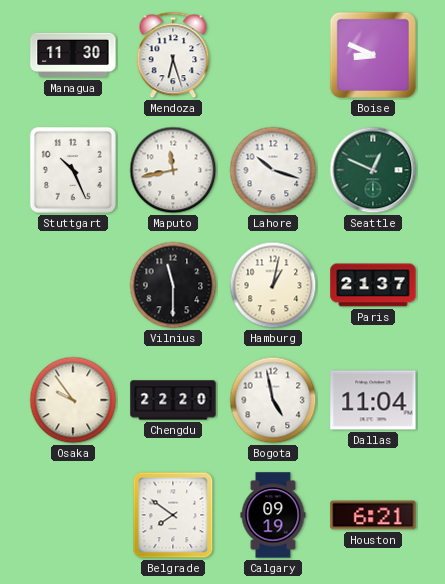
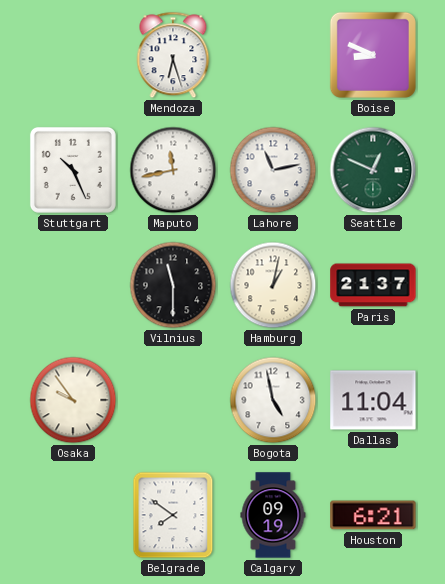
Managua: 11:30 -> none (73, 55)
Lahore: 10:18 -> 11:13 (273, 170)
Chengdu: 22:20 -> none (173, 400)
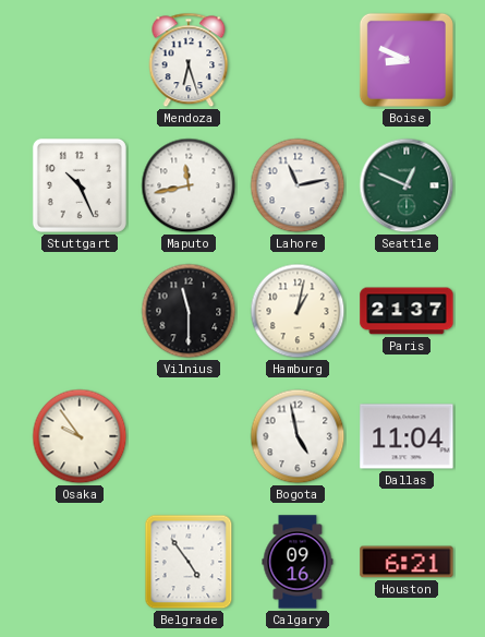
Belgrade: 7:51 -> 4:54 (189, 562)
Calgary: 09:19 -> 09:16 (298, 562)
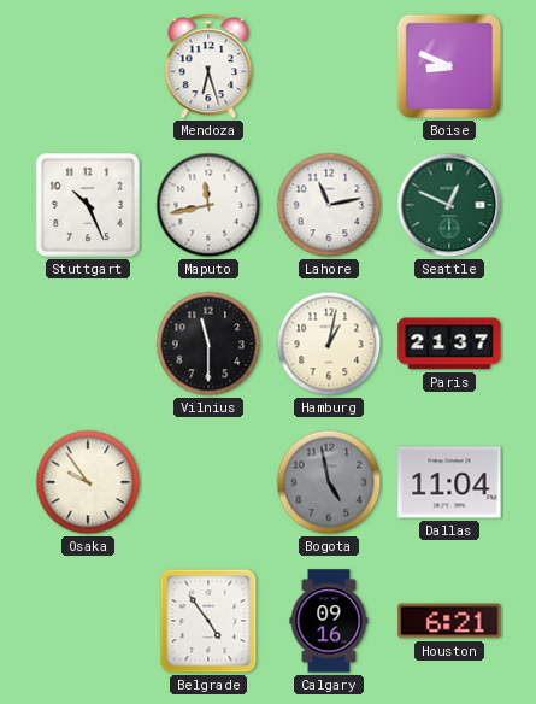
Bogota dial: white -> grey (329, 482)
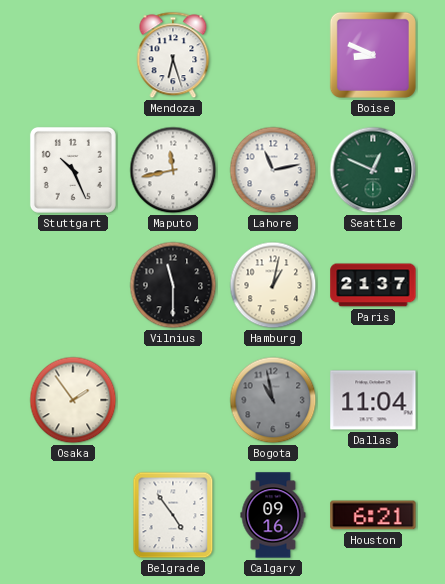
Osaka: 9:54 -> 1:54 (73, 400)
Bogota: 4:58 -> 10:58 (273, 400)
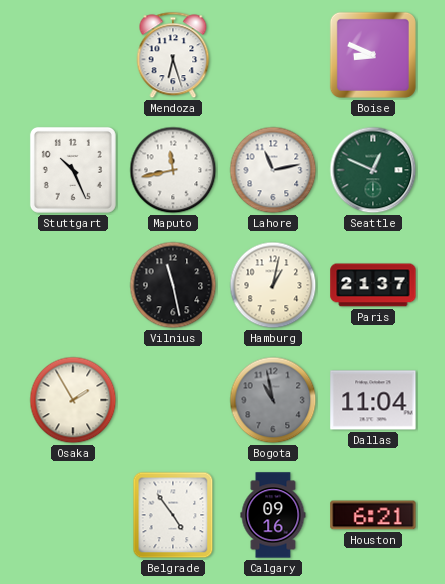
Vilnius: 11:30 -> 11:28 (173, 285)
Osaka: 1:54 -> 1:55 (73, 400)
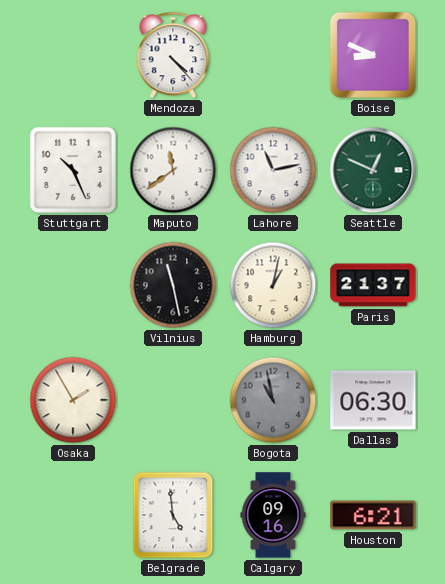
Mendoza: 6:27 -> 4:23 (173, 55)
Maputo: 11:43 -> 11:39 (173, 170)
Dallas: 11:04 -> 06:30 (373, 400)
Belgrade: 4:54 -> 4:59 (173, 515)
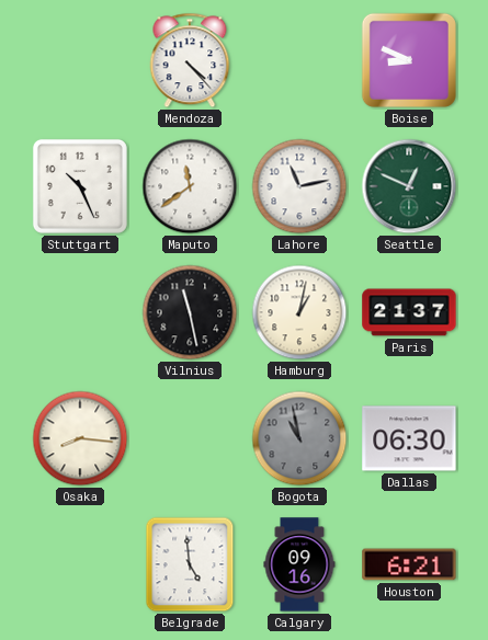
Osaka: 1:55 -> 8:16 (80, 438)
